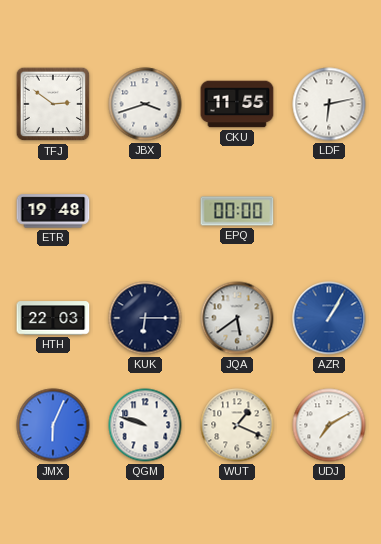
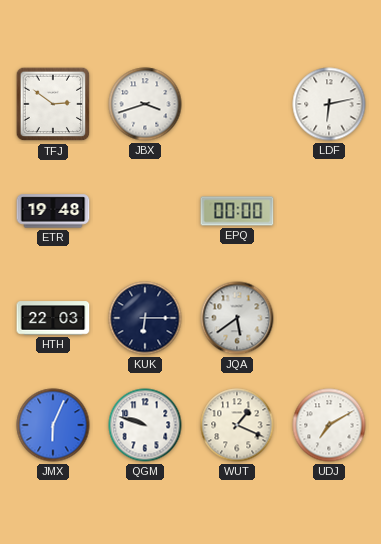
CKU: 11:55 -> none (237, 104)
AZR: 1:05 -> none (329, 318)
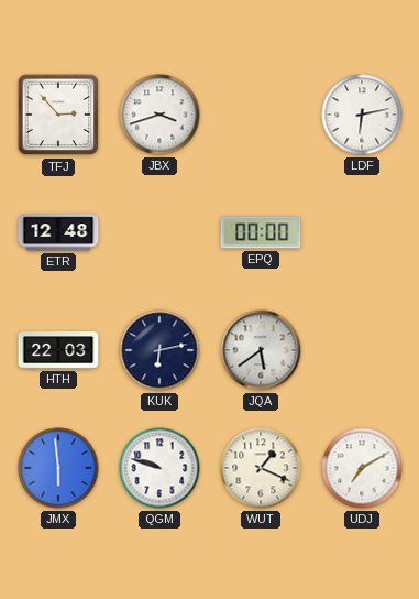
TFJ: 2:51 -> 2:53 (58, 115)
ETR: 19:48 -> 12:48 (58, 232)
KUK: 6:15 -> 6:13 (159, 350)
JMX: 6:04 -> 5:59 (58, 468)
